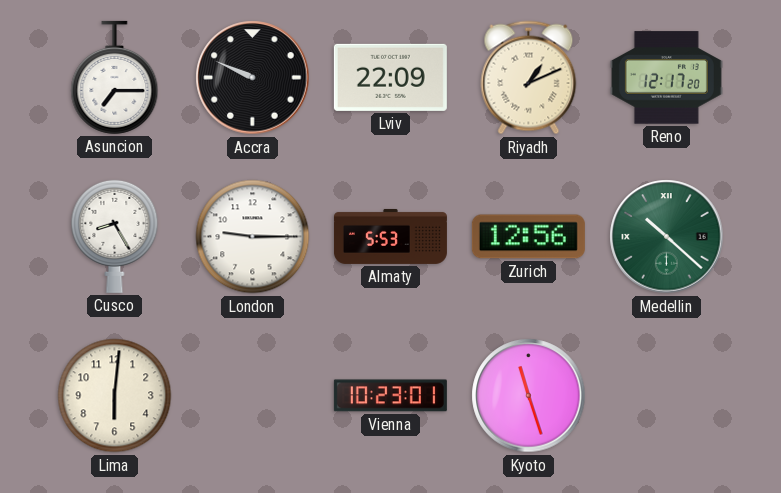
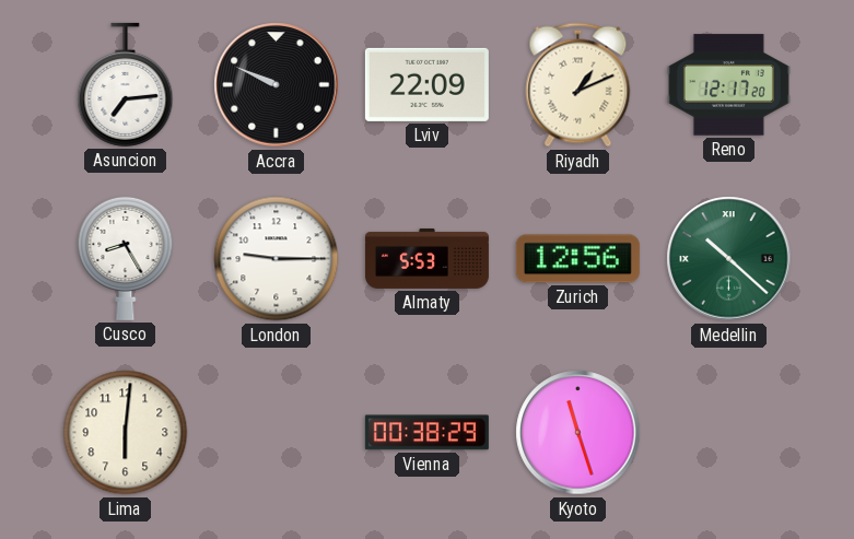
Asuncion: 7:15 -> 7:14 (126, 84)
Vienna: 10:23 -> 00:38 (426, 433)
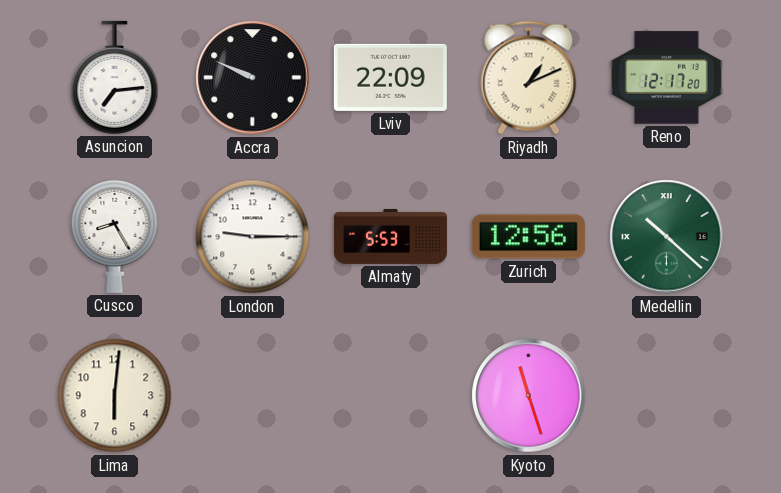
Vienna: 00:38 -> none (426, 433)
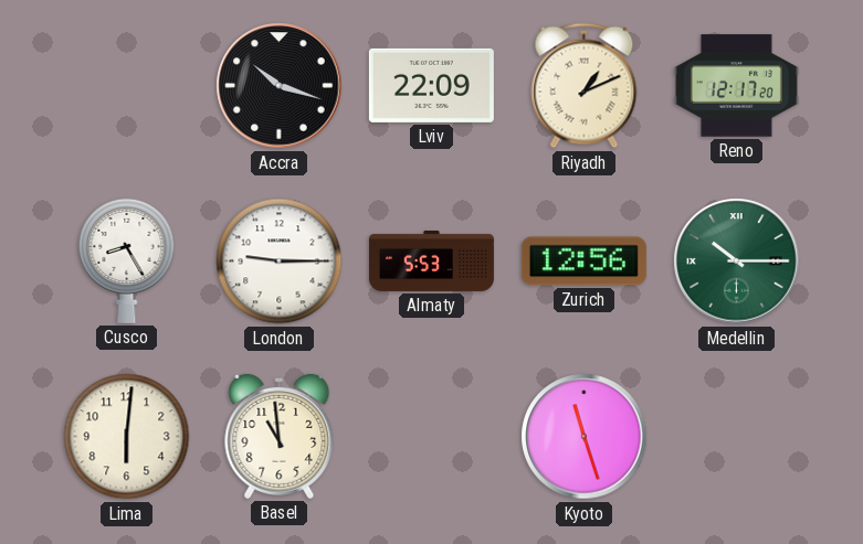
Asuncion: 7:14 -> none (115, 77)
Accra: 9:49 -> 10:18 (280, 86)
Medellin: 10:22 -> 10:15 (737, 262)
Basel: none -> 10:59 (280, 436)
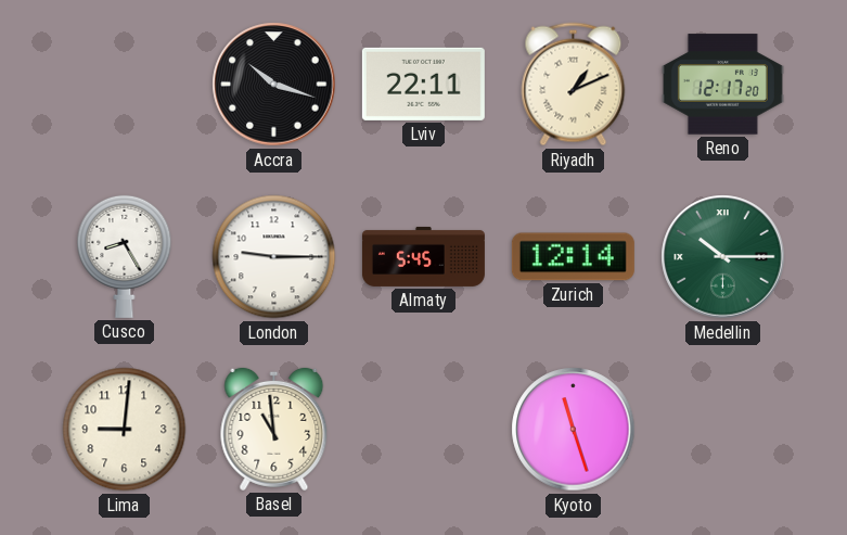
Lviv: 22:09 -> 22:11 (423, 84)
Almaty: 5:53 -> 5:45 (423, 256)
Zurich: 12:56 -> 12:14 (573, 257)
Lima: 6:01 -> 9:01 (125, 430)
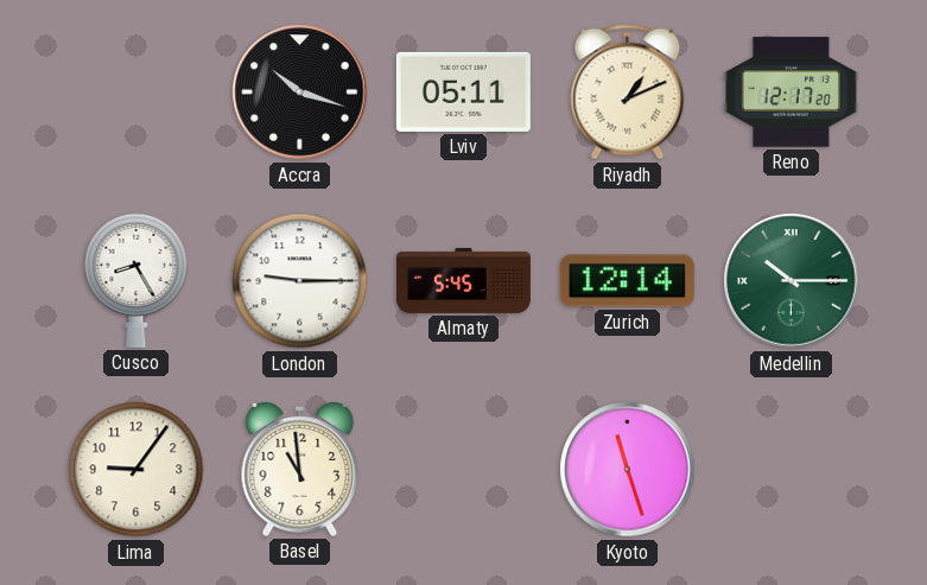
Lviv: 22:11 -> 05:11 (463, 91)
Lima: 9:01 -> 9:06 (136, 470)
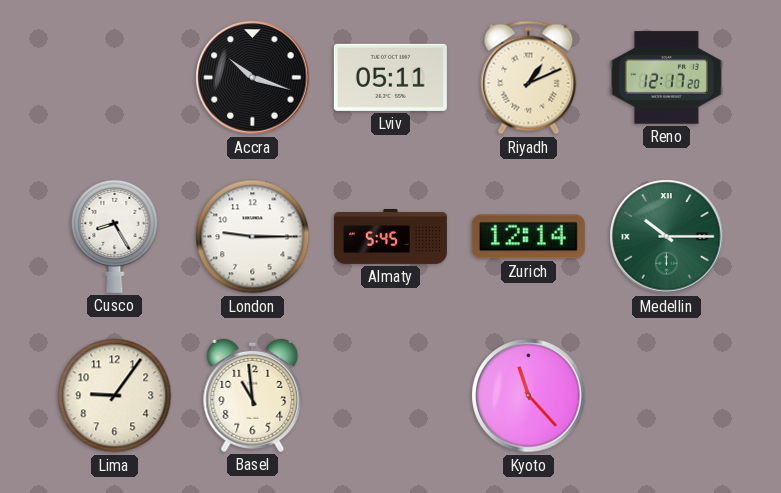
Kyoto: 11:27 -> 11:23 (529, 396)
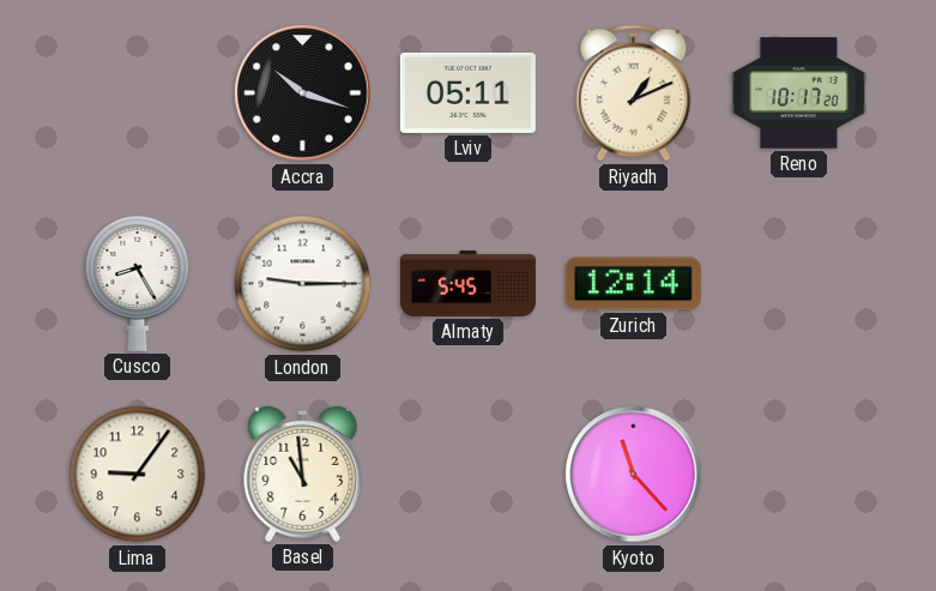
Reno: 12:17 -> 10:17 (798, 94)
Medellin: 10:15 -> none (667, 237)
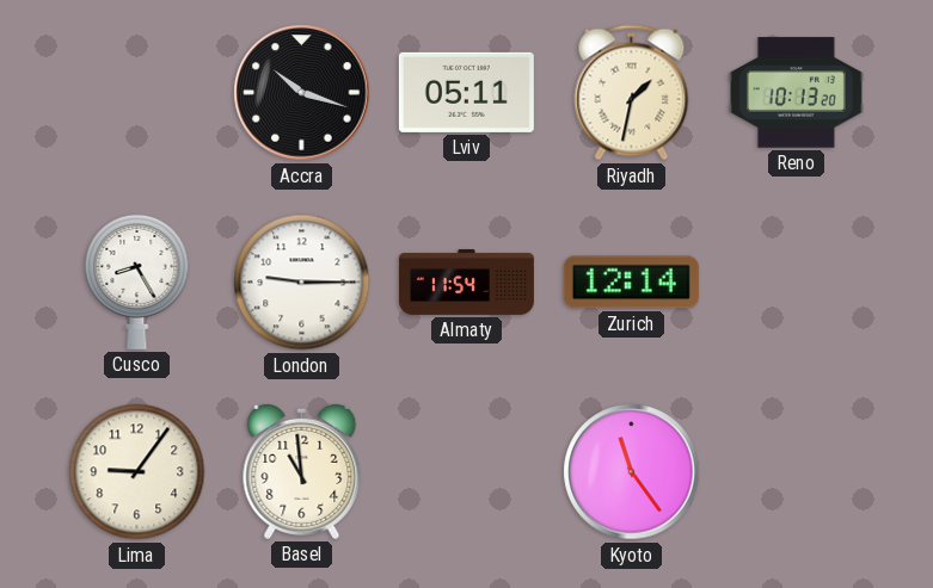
Riyadh: 1:11 -> 1:32 (632, 93)
Reno: 10:17 -> 10:13 (796, 93)
Almaty: 5:45 -> 11:54 (466, 281)
Kyoto: 11:23 -> 11:24 (632, 472)
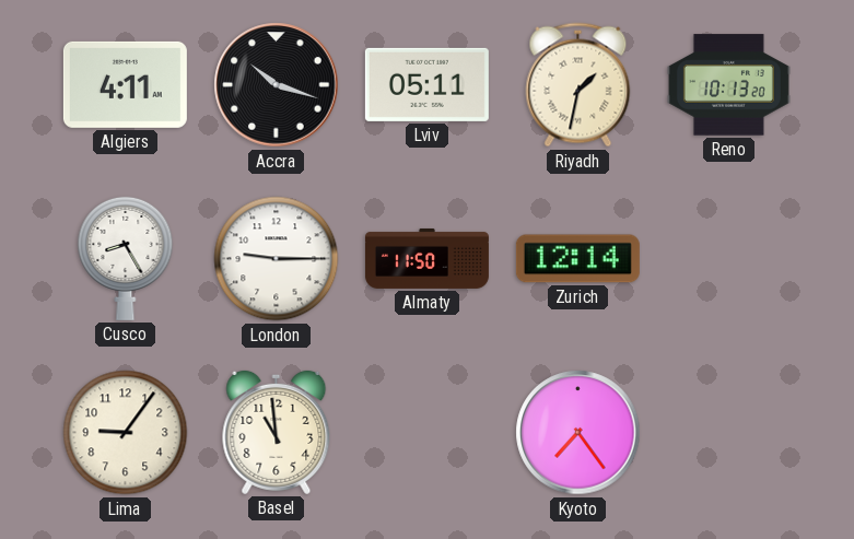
Algiers: none -> 4:11 (125, 84)
Almaty: 11:54 -> 11:50 (426, 258)
Kyoto: 11:24 -> 7:24 (578, 433)
